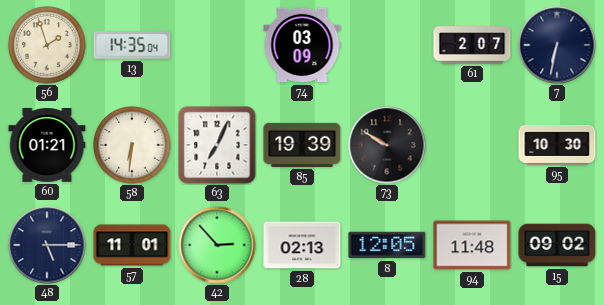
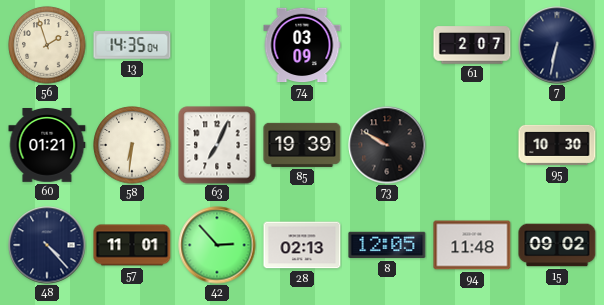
48: 5:15 -> 4:23 (47, 245)
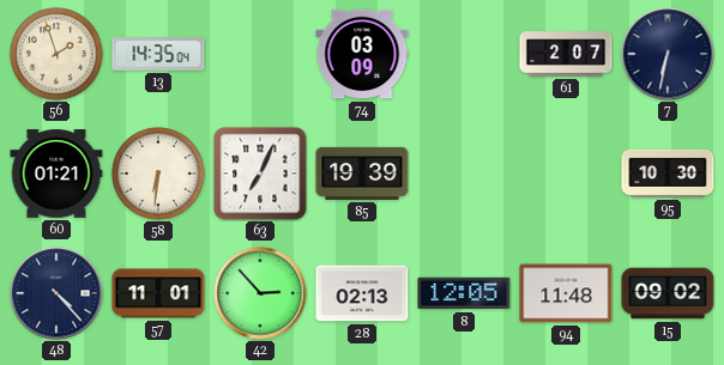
73: 9:50 -> none (387, 145)
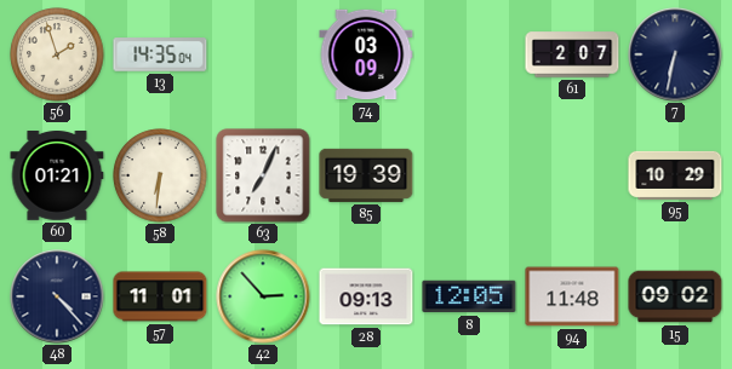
95: 10:30 -> 10:29 (675, 175)
28: 02:13 -> 09:13 (366, 296)
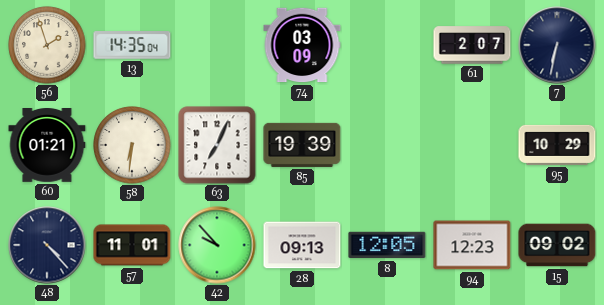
42: 2:53 -> 9:53 (217, 245)
94: 11:48 -> 12:23 (472, 245)
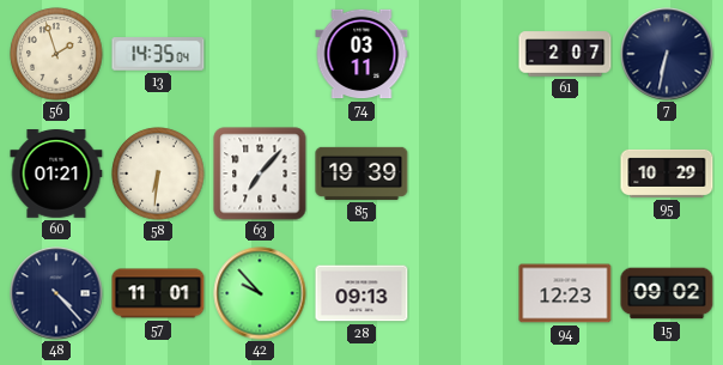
74: 03:09 -> 03:11 (361, 54)
63: 7:04 -> 7:07 (260, 174)
8: 12:05 -> none (387, 245)
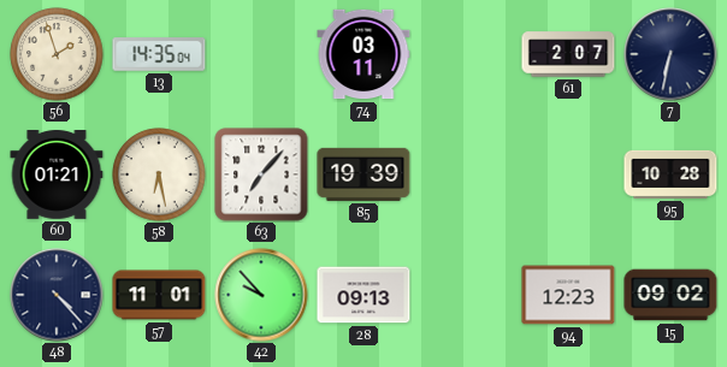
58: 6:31 -> 6:28 (159, 174)
95: 10:29 -> 10:28 (670, 174)
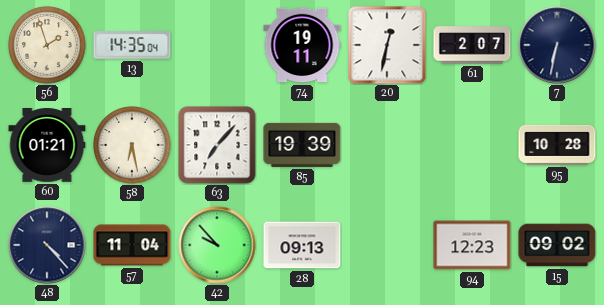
74: 03:11 -> 19:11 (302, 45)
20: none -> 12:32 (387, 45)
57: 11:01 -> 11:04 (132, 245)
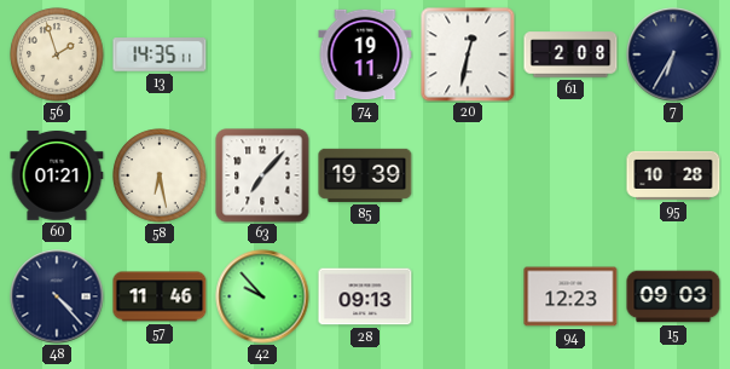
13: 14:35:04 -> 14:35:11 (160, 54)
61: 2:07 -> 2:08 (570, 54)
7: 6:32 -> 6:35 (673, 54)
57: 11:04 -> 11:46 (160, 296)
15: 09:02 -> 09:03 (673, 296)
